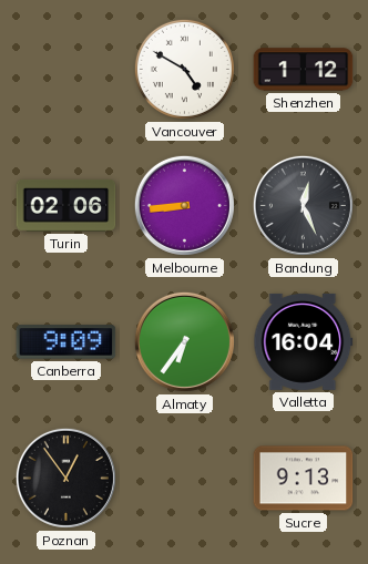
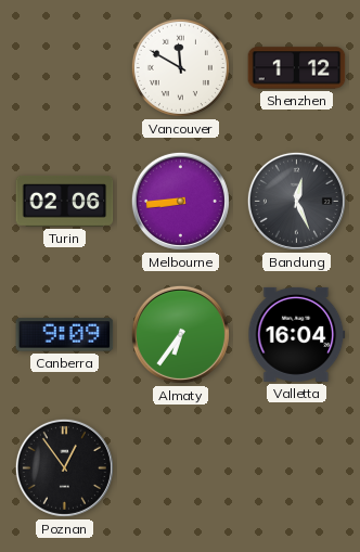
Vancouver: 4:50 -> 11:50 (180, 67)
Sucre: 9:13 -> none (304, 479)
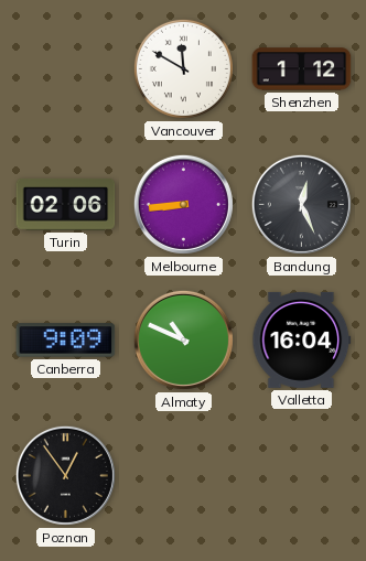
Almaty: 6:36 -> 10:49 (183, 339)
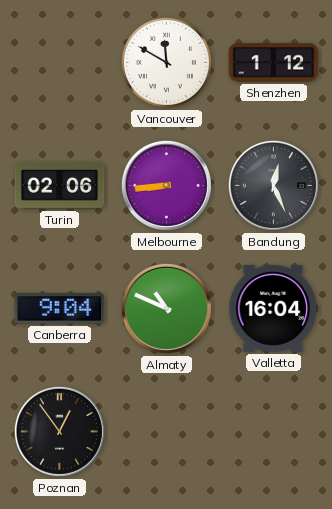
Canberra: 9:09 -> 9:04 (60, 309)
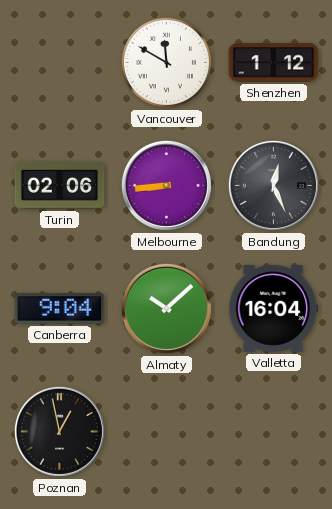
Almaty: 10:49 -> 10:08 (166, 308)
Poznan: 12:54 -> 12:58 (59, 431)
